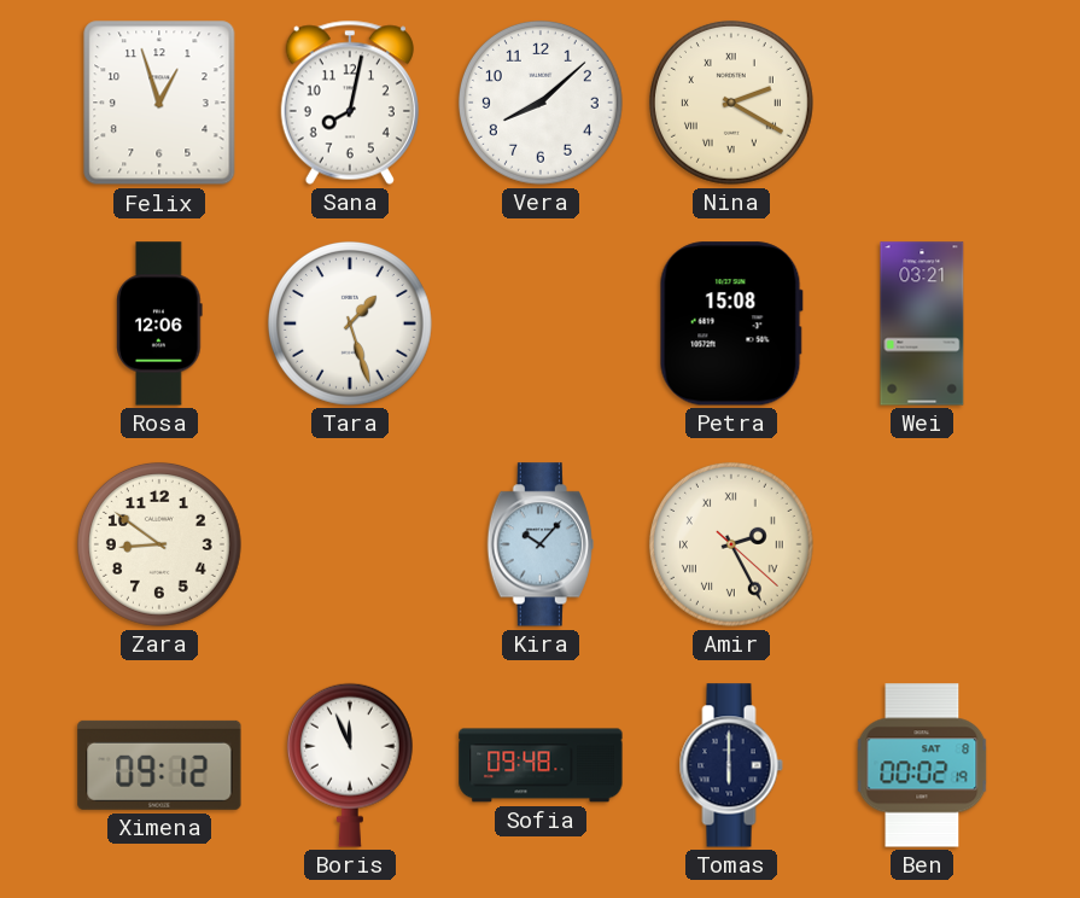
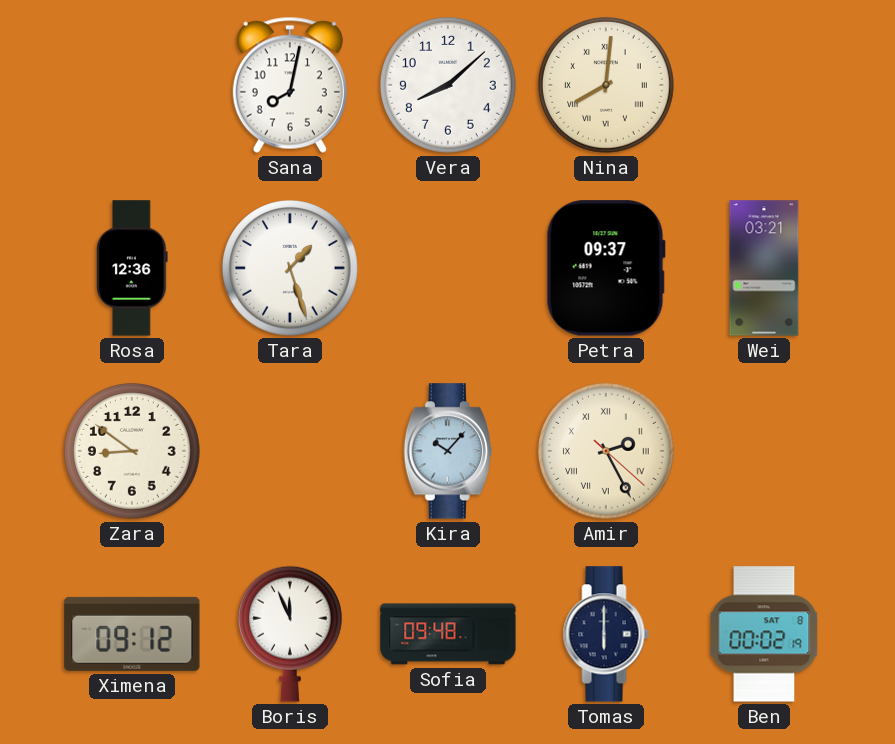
Felix: 12:57 -> none (159, 103)
Nina: 2:20 -> 8:01 (606, 85)
Rosa: 12:06 -> 12:36 (132, 268)
Petra: 15:08 -> 09:37 (606, 268)
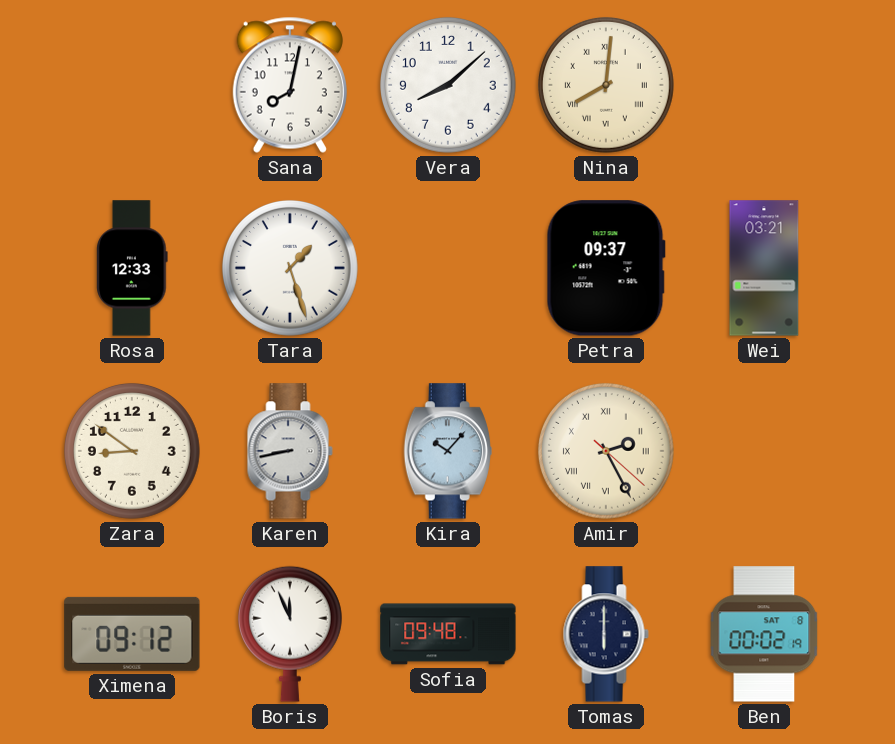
Rosa: 12:36 -> 12:33 (132, 268)
Karen: none -> 8:43 (290, 451)
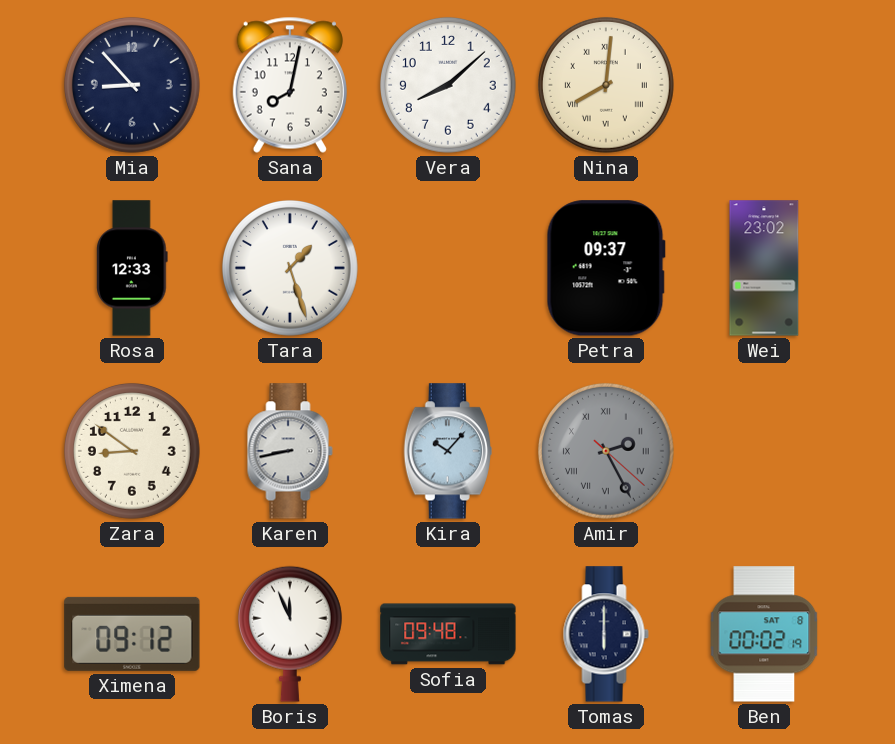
Mia: none -> 8:53 (132, 85)
Wei: 03:21 -> 23:02 (764, 268)
Amir dial: cream -> grey (606, 451)
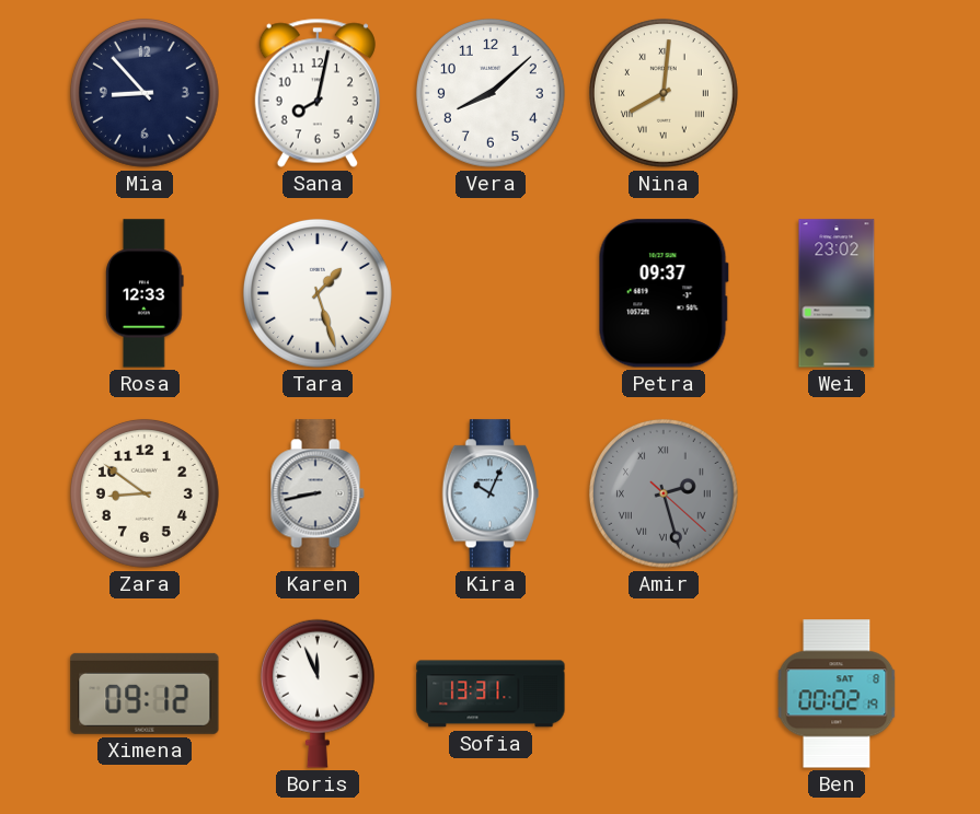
Kira: 10:07 -> 10:04 (491, 493)
Amir: 2:25 -> 2:27 (664, 493)
Sofia: 09:48 -> 13:31 (491, 694)
Tomas: 6:00 -> none (606, 634)
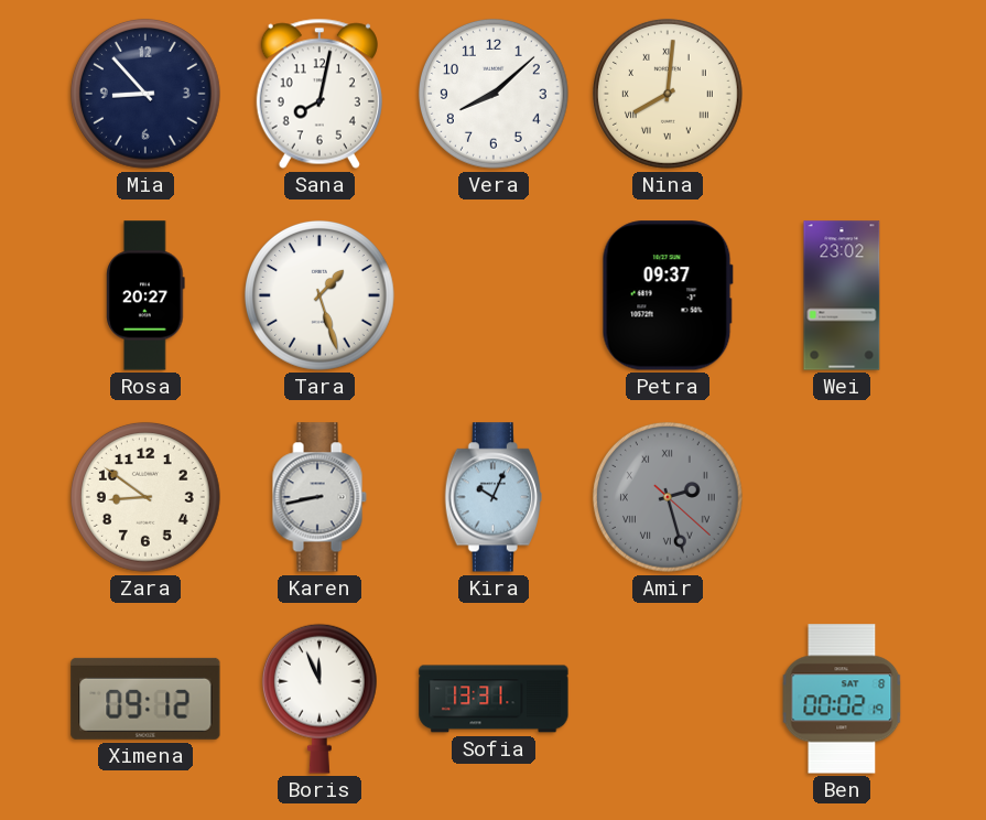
Rosa: 12:33 -> 20:27 (145, 295)
